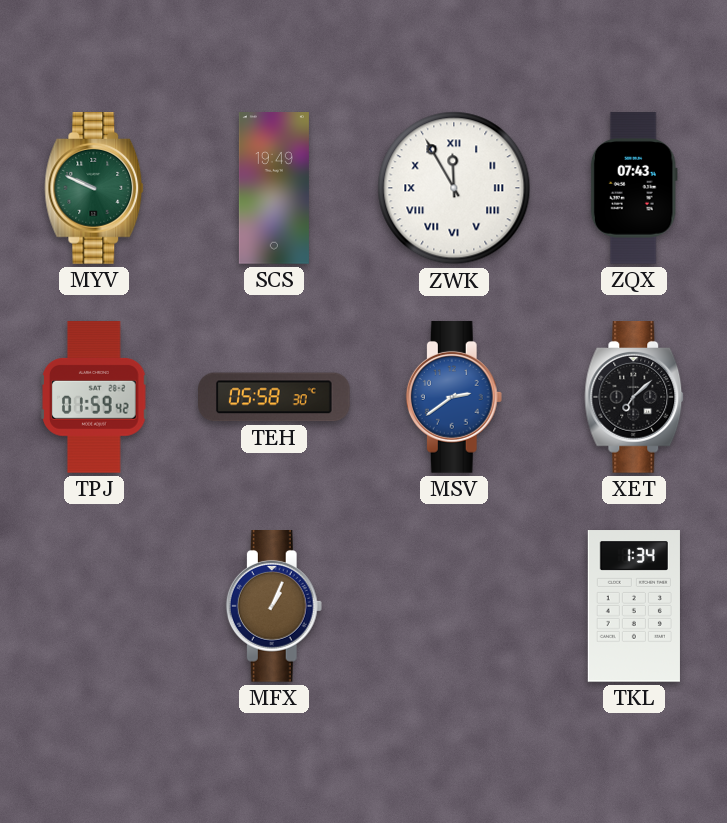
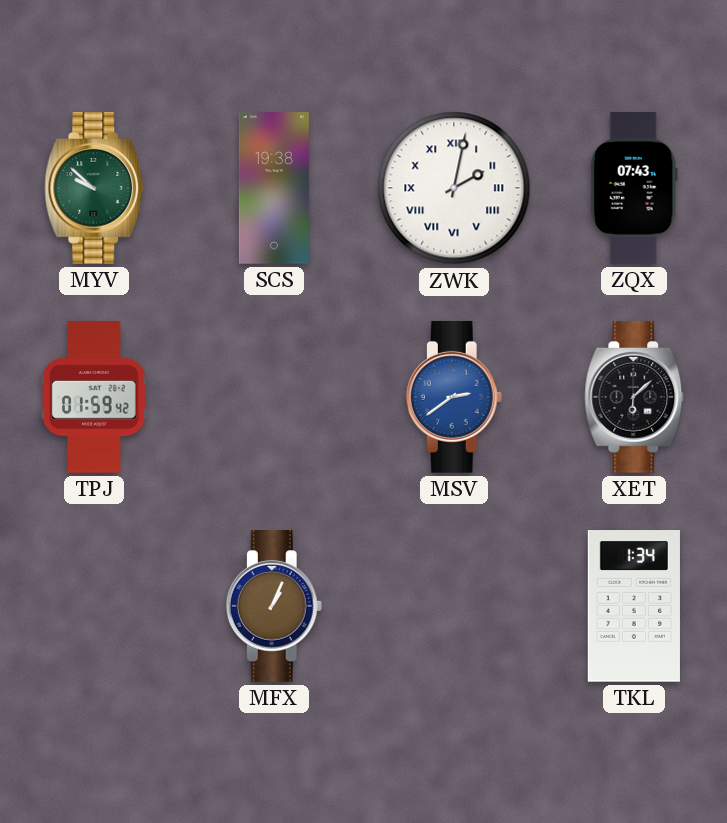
MYV: 9:49 -> 9:52 (94, 188)
SCS: 19:49 -> 19:38 (274, 188)
ZWK: 11:55 -> 2:02 (454, 188)
TEH: 05:58 -> none (275, 397)
XET: 7:08 -> 6:08 (634, 397)
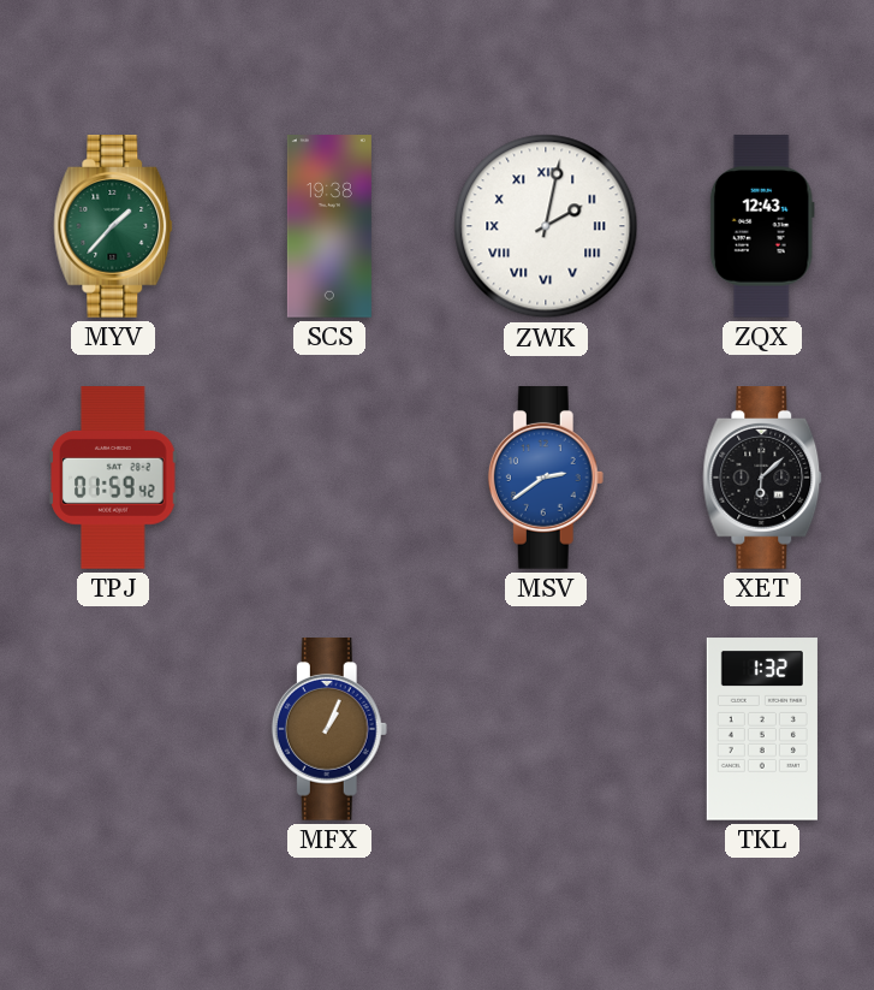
MYV: 9:52 -> 1:37 (113, 226)
ZQX: 07:43 -> 12:43 (762, 226)
TKL: 1:34 -> 1:32 (762, 729)
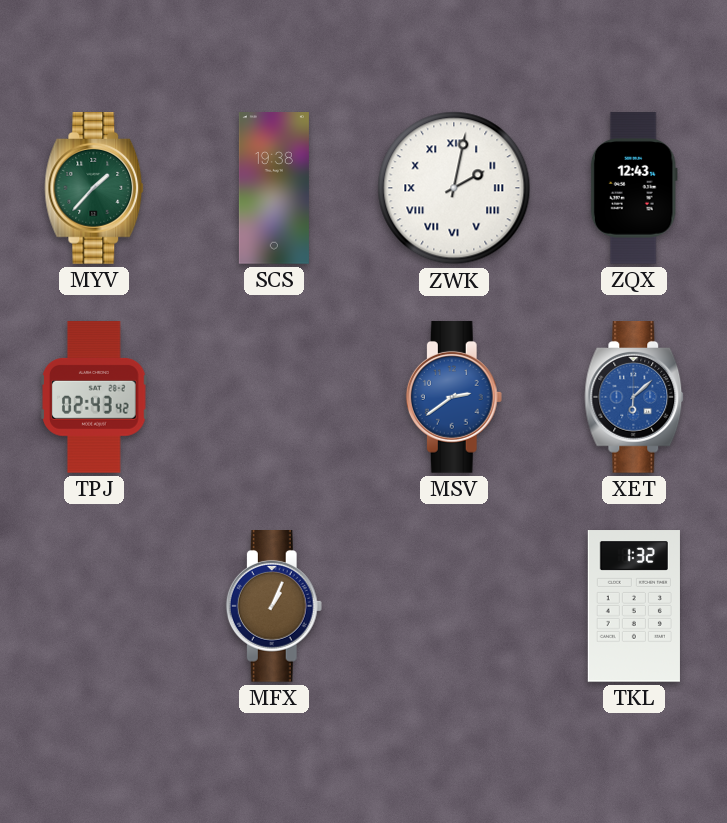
TPJ: 01:59 -> 02:43 (94, 398)
XET dial: black -> blue (634, 397)
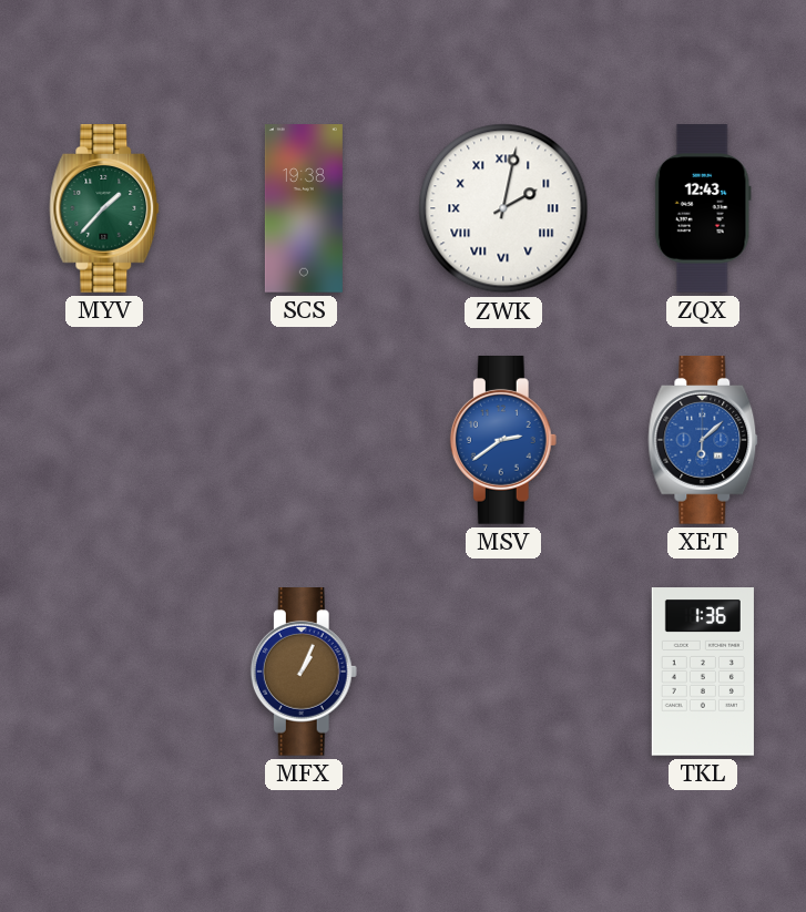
TPJ: 02:43 -> none (94, 398)
TKL: 1:32 -> 1:36 (703, 672)
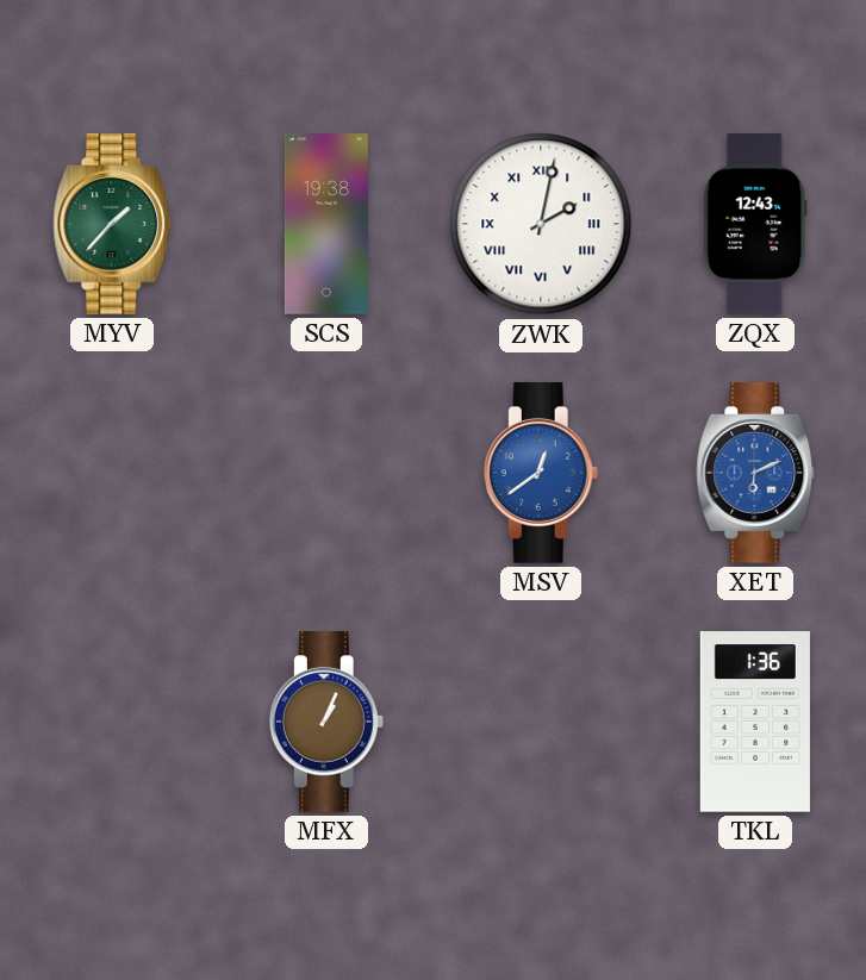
MSV: 2:39 -> 12:39 (541, 473)
XET: 6:08 -> 6:11 (755, 473)
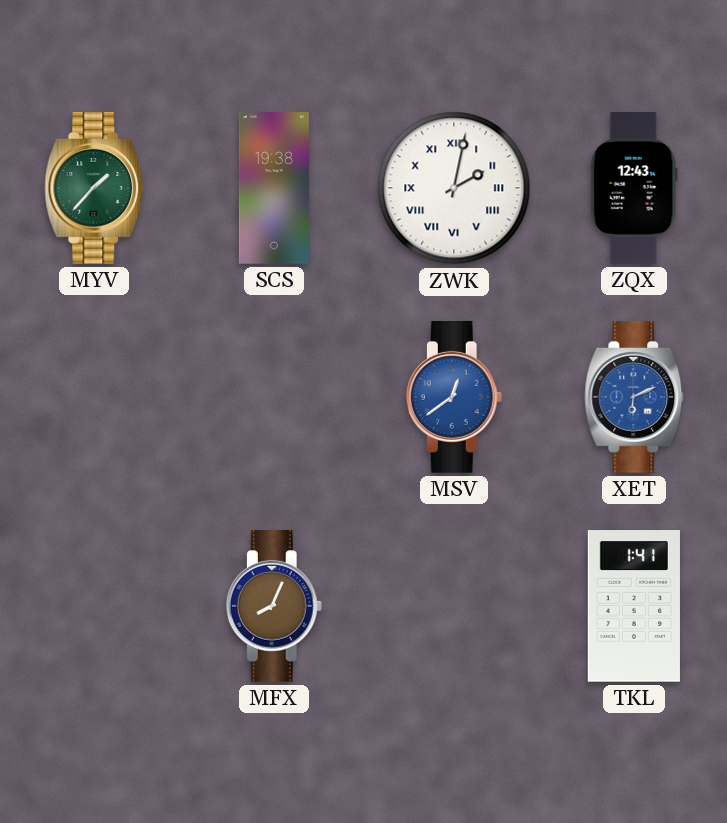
MFX: 1:04 -> 8:04 (274, 606)
TKL: 1:36 -> 1:41 (634, 606)
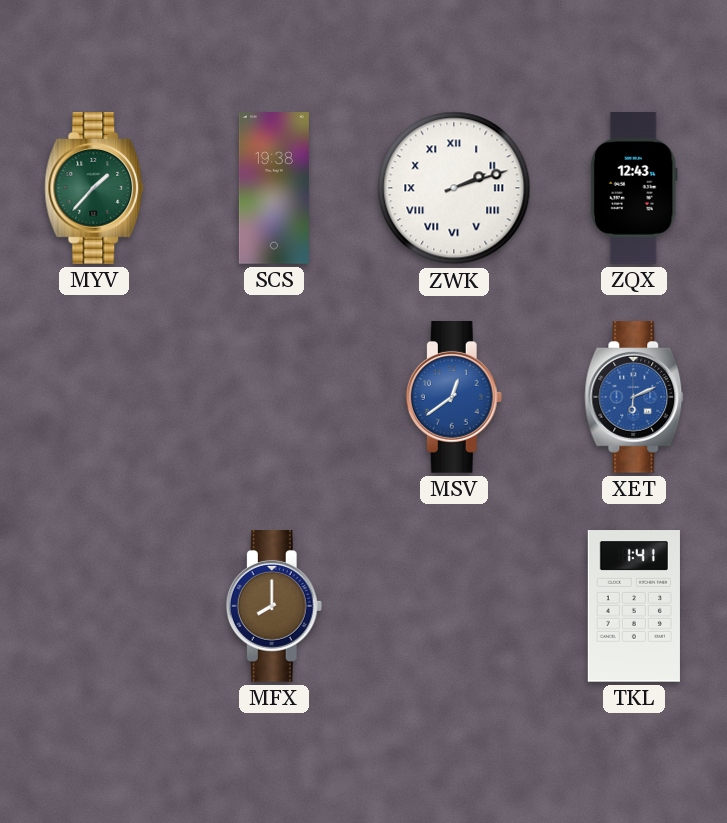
ZWK: 2:02 -> 2:12 (454, 188)
MFX: 8:04 -> 8:00 (274, 606)
